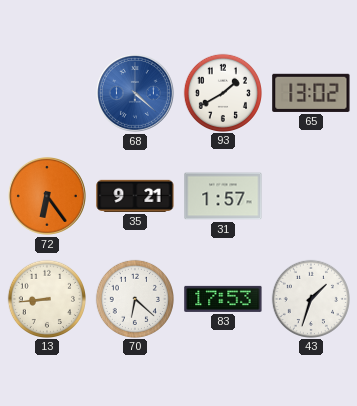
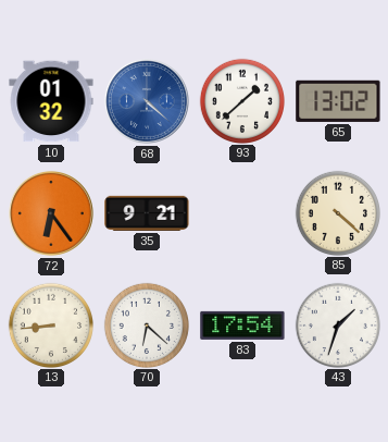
10: none -> 01:32 (51, 101)
93: 1:40 -> 1:38 (241, 100)
31: 1:57 -> none (223, 196)
85: none -> 4:22 (337, 212)
83: 17:53 -> 17:54 (242, 326)
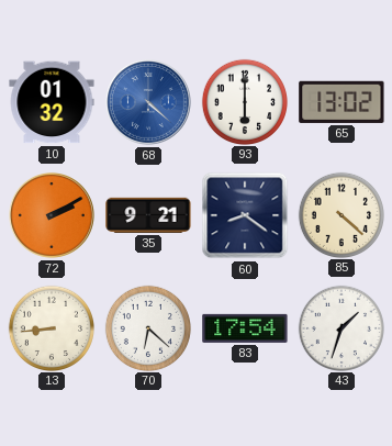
93: 1:38 -> 6:00 (244, 101)
72: 6:24 -> 2:10 (52, 215)
60: none -> 8:21 (245, 215)
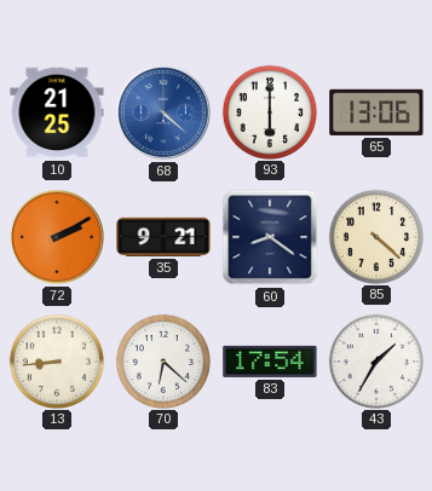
10: 01:32 -> 21:25 (57, 112)
65: 13:02 -> 13:06 (376, 112)
43: 1:33 -> 1:35 (375, 360)
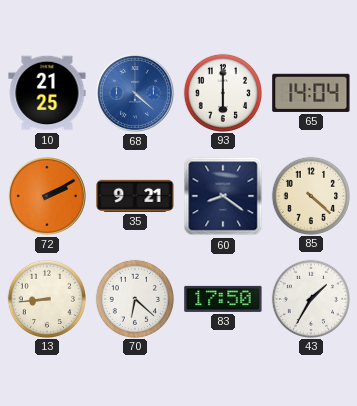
65: 13:06 -> 14:04 (311, 93)
83: 17:54 -> 17:50 (223, 299)
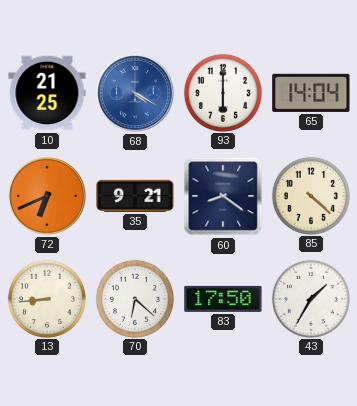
68: 4:22 -> 4:20 (135, 93)
72: 2:10 -> 6:41 (47, 196)
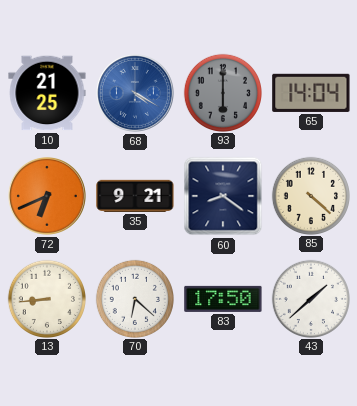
93 dial: white -> grey (222, 92)
43: 1:35 -> 1:38 (310, 298)
